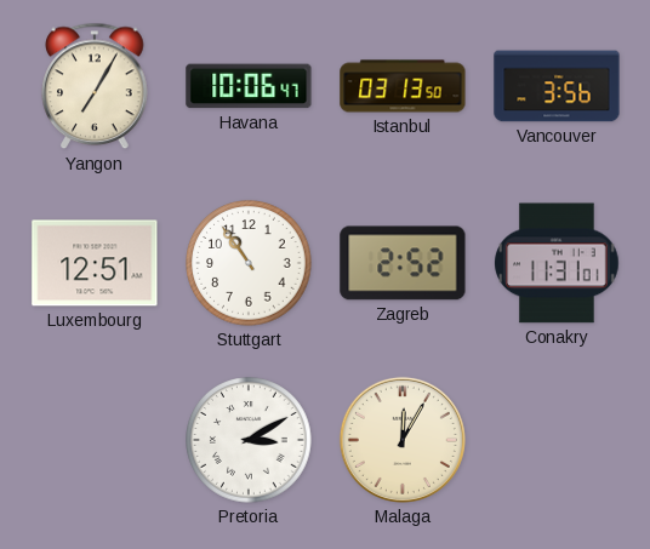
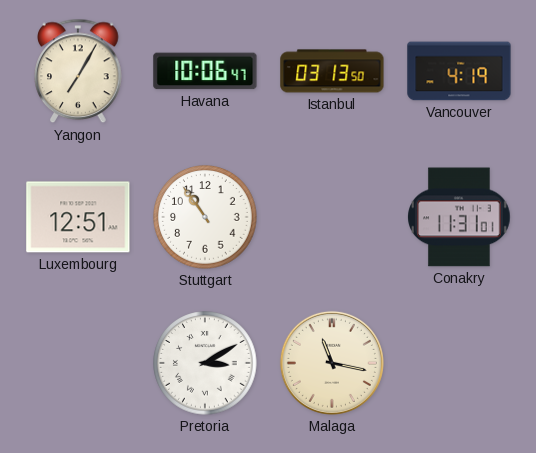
Vancouver: 3:56 -> 4:19 (459, 71)
Zagreb: 2:52 -> none (403, 263)
Malaga: 12:05 -> 11:17 (332, 363)
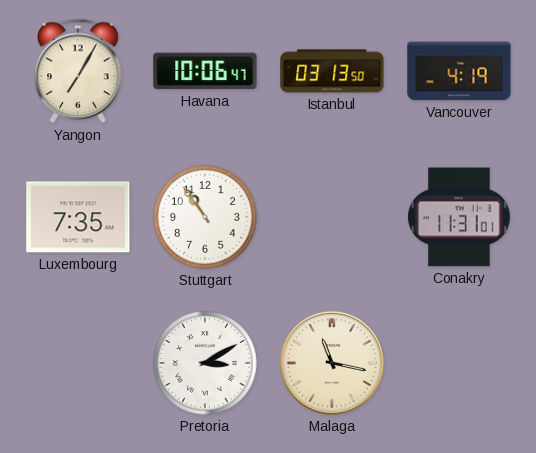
Luxembourg: 12:51 -> 7:35 (78, 217)
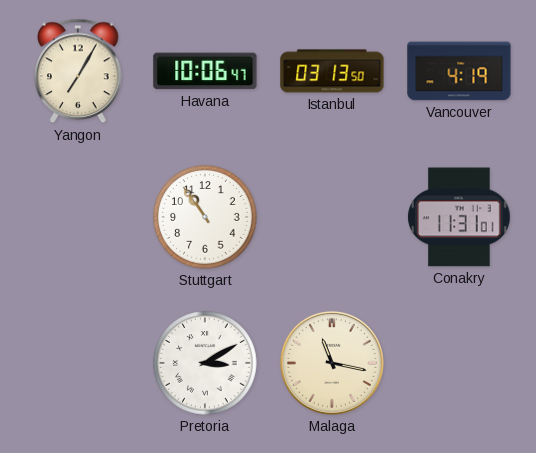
Luxembourg: 7:35 -> none (78, 217)
